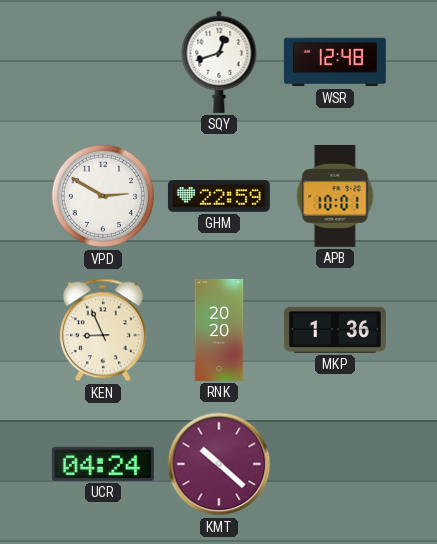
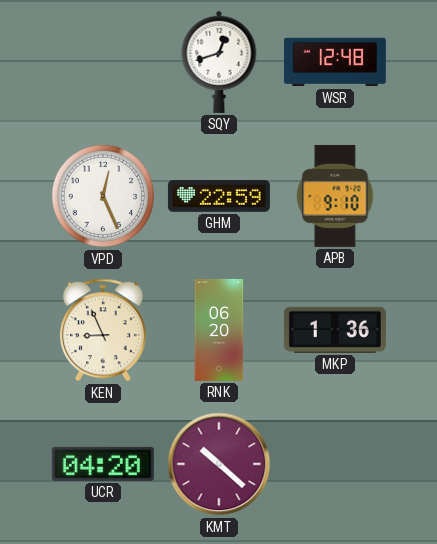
VPD: 2:50 -> 12:26 (103, 196)
APB: 10:01 -> 9:10 (335, 196)
RNK: 20:20 -> 06:20 (219, 330)
UCR: 04:24 -> 04:20 (103, 464)
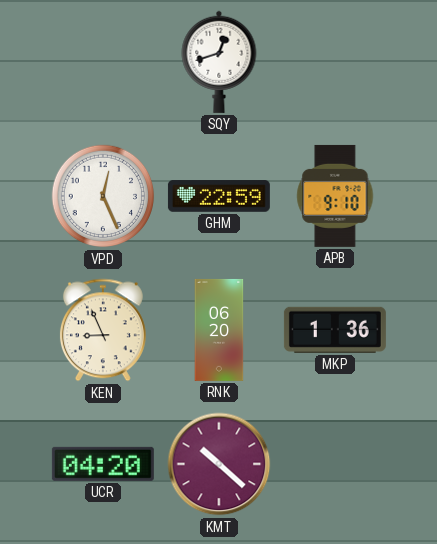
WSR: 12:48 -> none (335, 62)
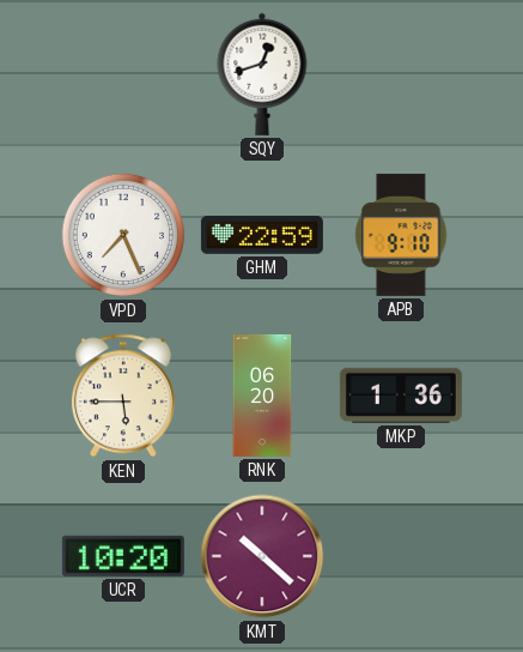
VPD: 12:26 -> 7:26 (123, 235)
KEN: 8:56 -> 5:45 (123, 396)
UCR: 04:20 -> 10:20 (123, 556)
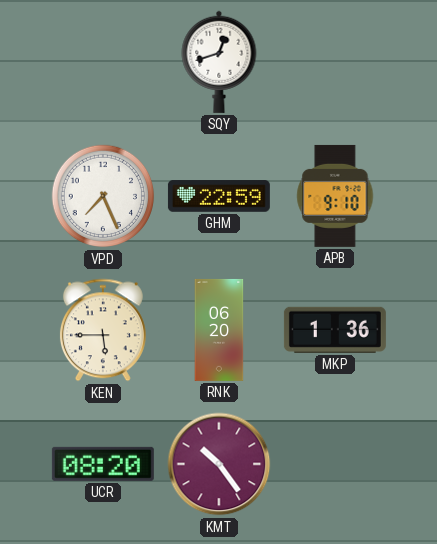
UCR: 10:20 -> 08:20 (103, 464)
KMT: 10:22 -> 10:24 (219, 464)
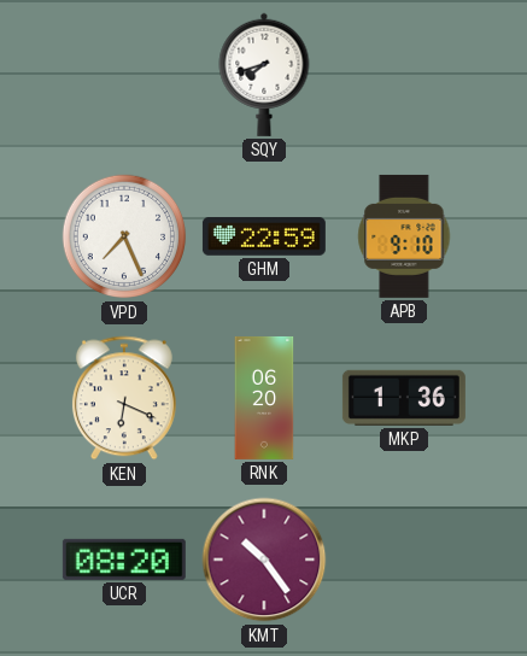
SQY: 12:42 -> 7:42 (264, 75)
KEN: 5:45 -> 6:19 (124, 398)
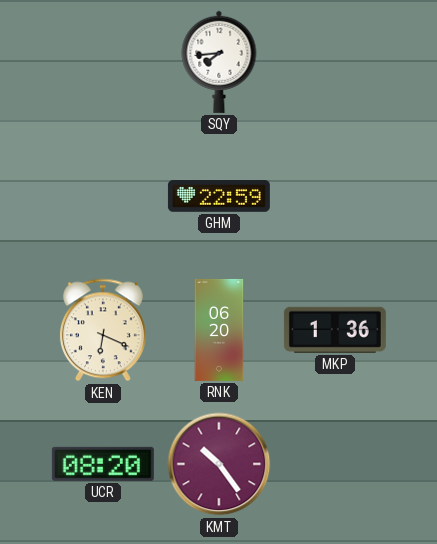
SQY: 7:42 -> 7:44 (219, 62)
VPD: 7:26 -> none (124, 236)
APB: 9:10 -> none (404, 236)
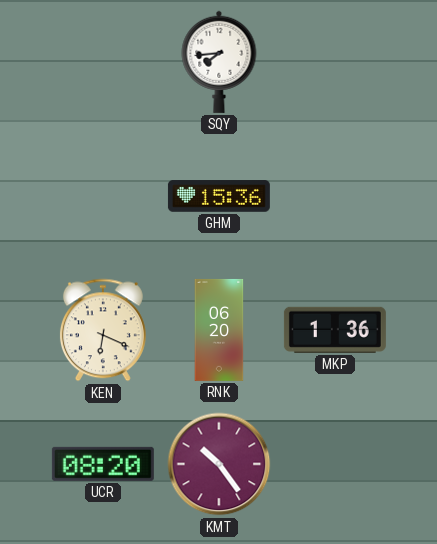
GHM: 22:59 -> 15:36 (219, 196)
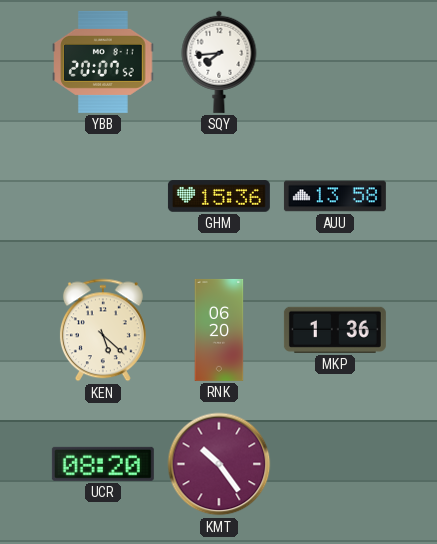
YBB: none -> 20:07 (103, 62)
AUU: none -> 13:58 (335, 196)
KEN: 6:19 -> 5:22 (103, 330)
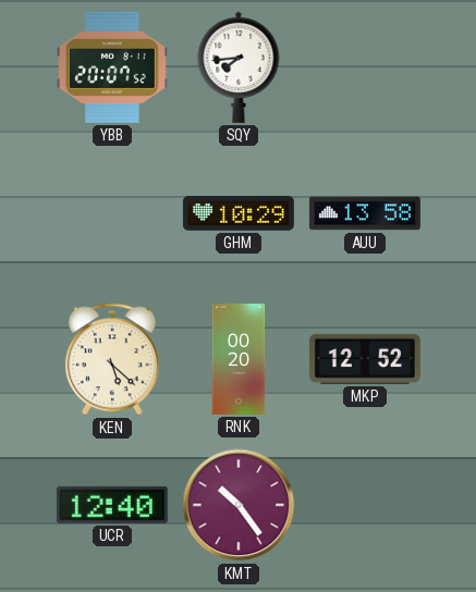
GHM: 15:36 -> 10:29 (239, 213)
RNK: 06:20 -> 00:20 (239, 359)
MKP: 1:36 -> 12:52 (365, 359)
UCR: 08:20 -> 12:40 (112, 505)
